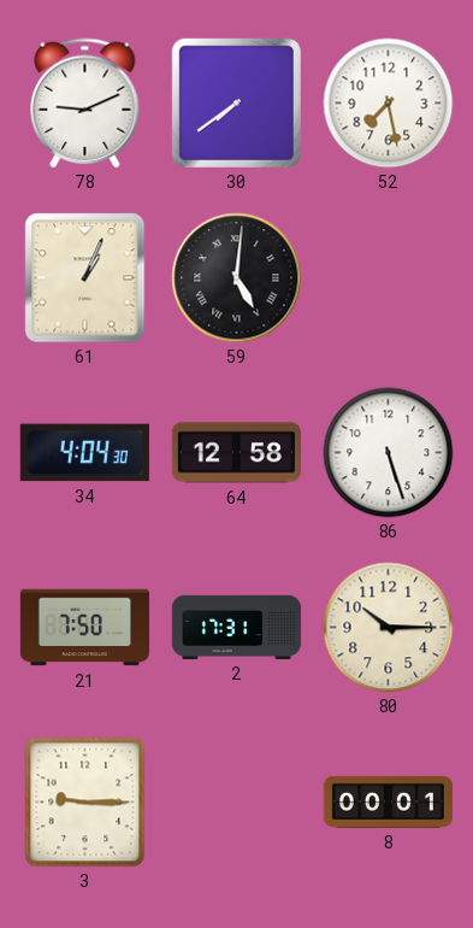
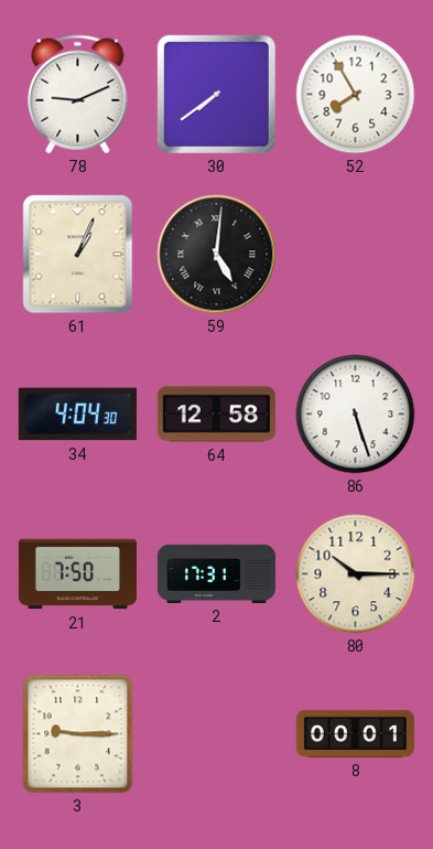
52: 7:28 -> 7:55 (356, 95)
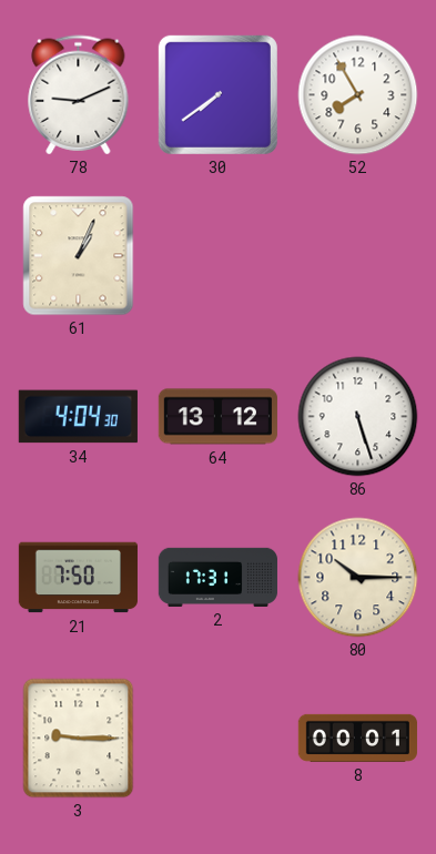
59: 5:01 -> none (217, 255)
64: 12:58 -> 13:12 (217, 417)
